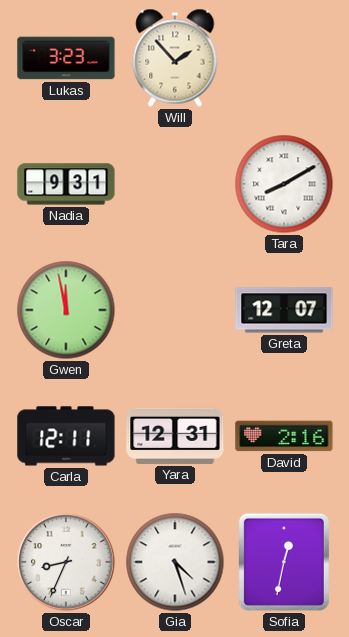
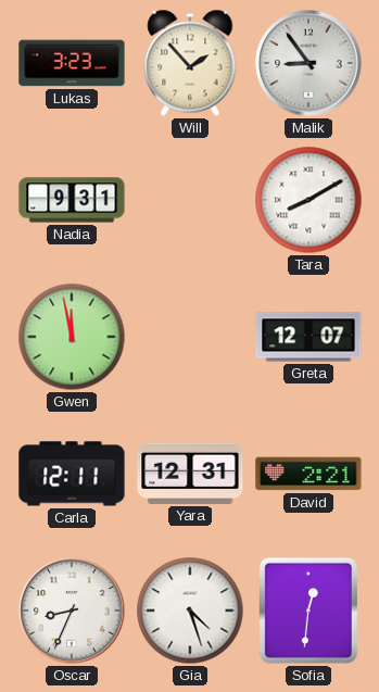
Malik: none -> 8:54 (308, 63)
David: 2:16 -> 2:21 (308, 474)
Sofia: 12:32 -> 12:31 (308, 611)
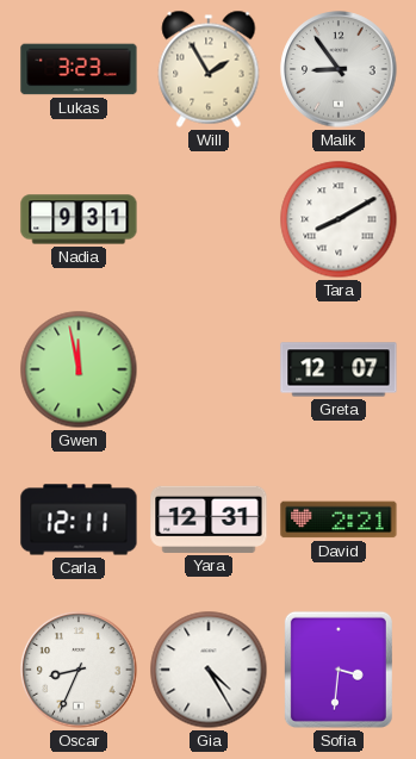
Will: 1:53 -> 1:55 (209, 69)
Gia: 4:27 -> 4:25 (209, 670)
Sofia: 12:31 -> 3:31 (339, 670)
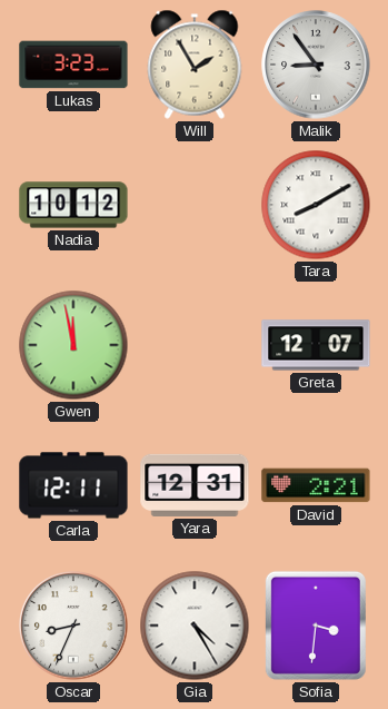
Nadia: 9:31 -> 10:12 (73, 205)
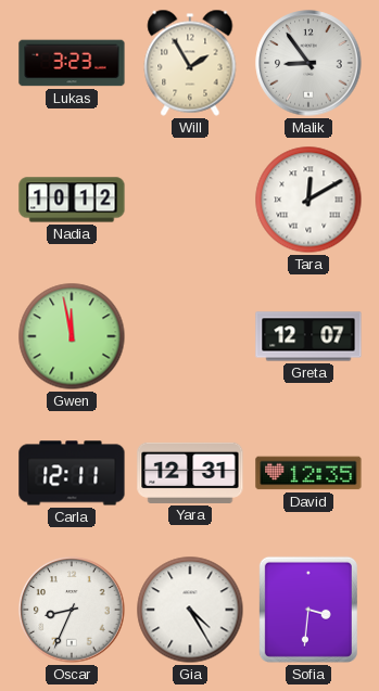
Tara: 8:10 -> 12:10 (308, 200)
David: 2:21 -> 12:35 (308, 473)
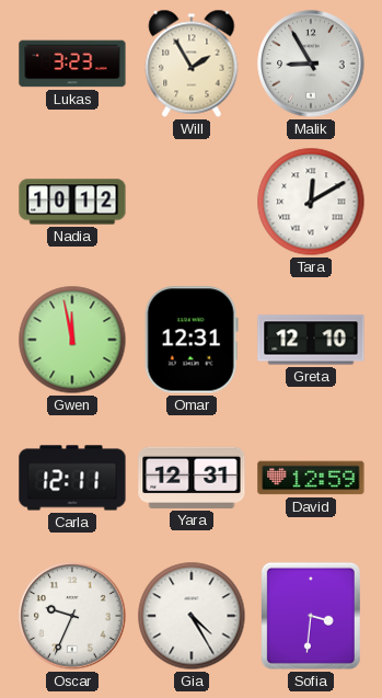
Malik: 8:54 -> 8:55 (311, 64)
Omar: none -> 12:31 (192, 340)
Greta: 12:07 -> 12:10 (311, 340)
David: 12:35 -> 12:59 (311, 478)
Oscar: 8:34 -> 9:34 (72, 616)
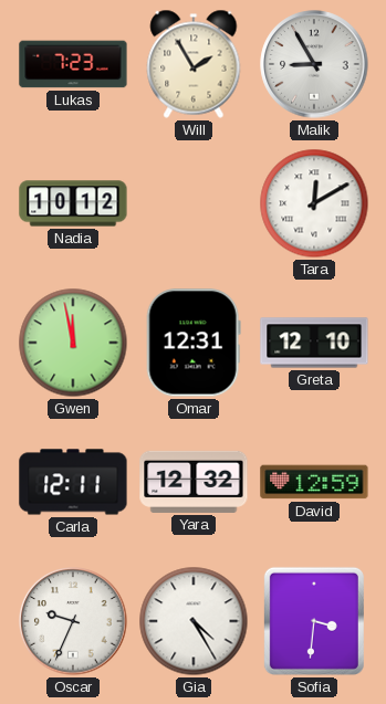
Lukas: 3:23 -> 7:23 (73, 64)
Yara: 12:31 -> 12:32 (194, 482)
